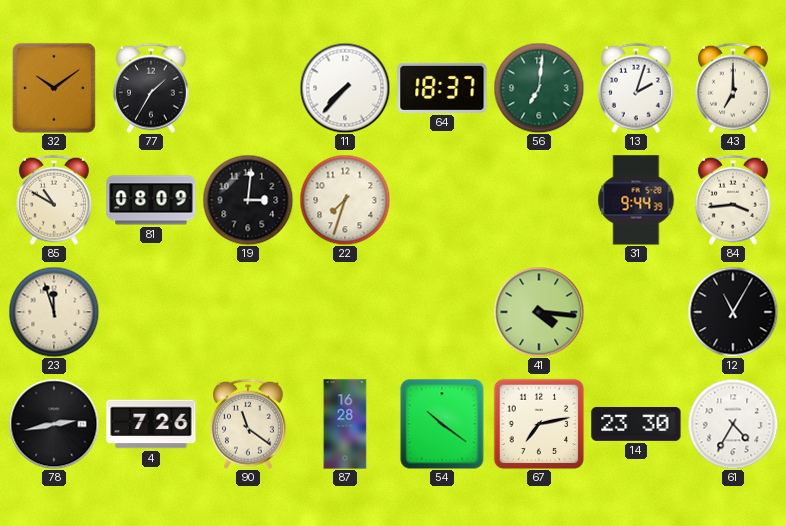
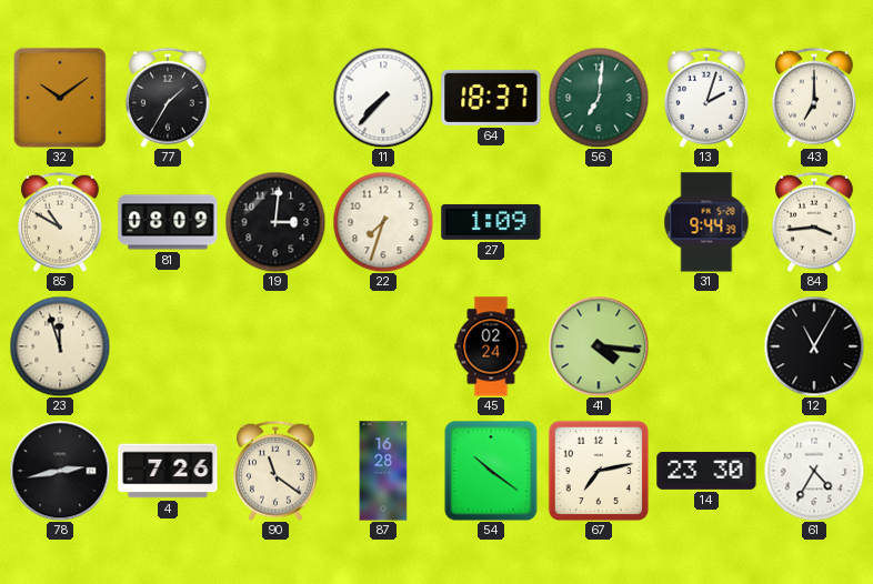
27: none -> 1:09 (491, 222)
45: none -> 02:24 (491, 346)
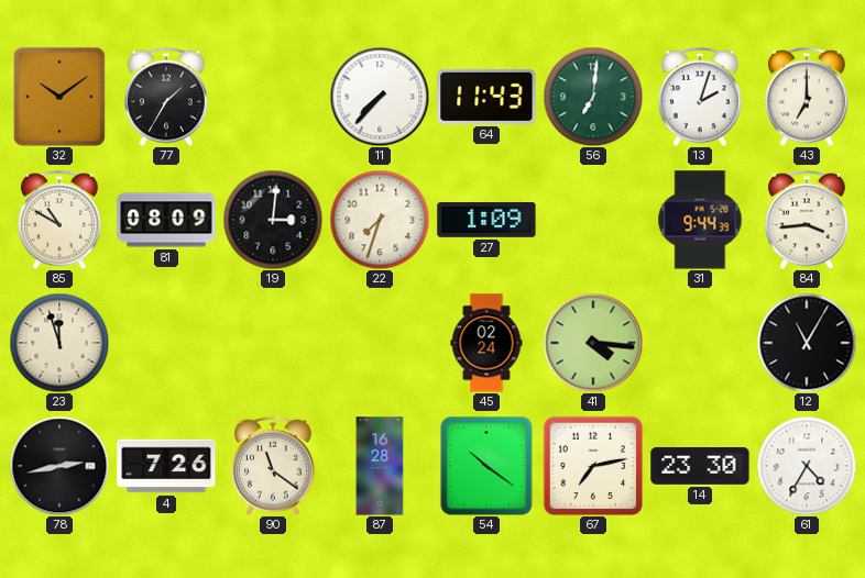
64: 18:37 -> 11:43 (486, 97)
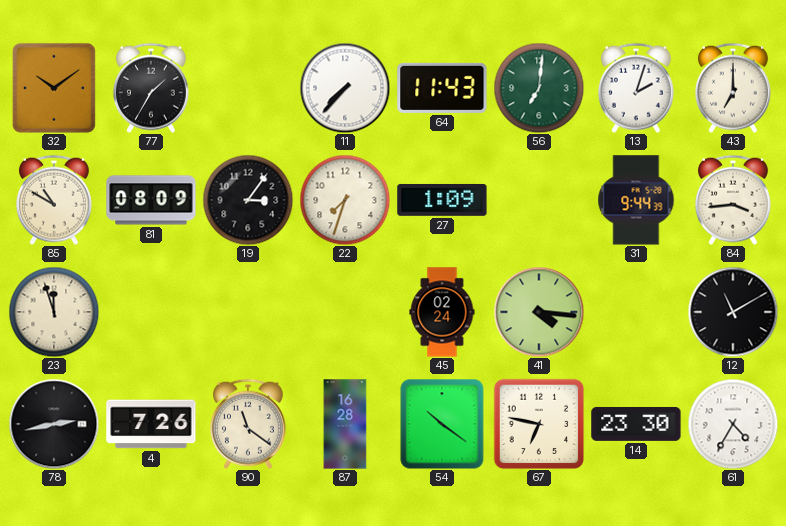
19: 3:01 -> 3:06 (248, 200)
12: 11:05 -> 11:10 (733, 312)
67: 7:13 -> 6:47 (539, 424)
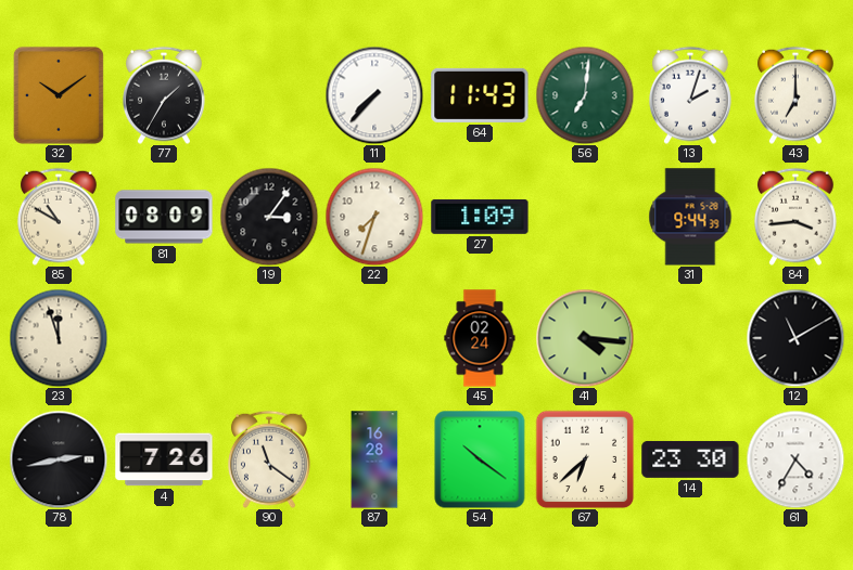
67: 6:47 -> 6:38 (585, 459)
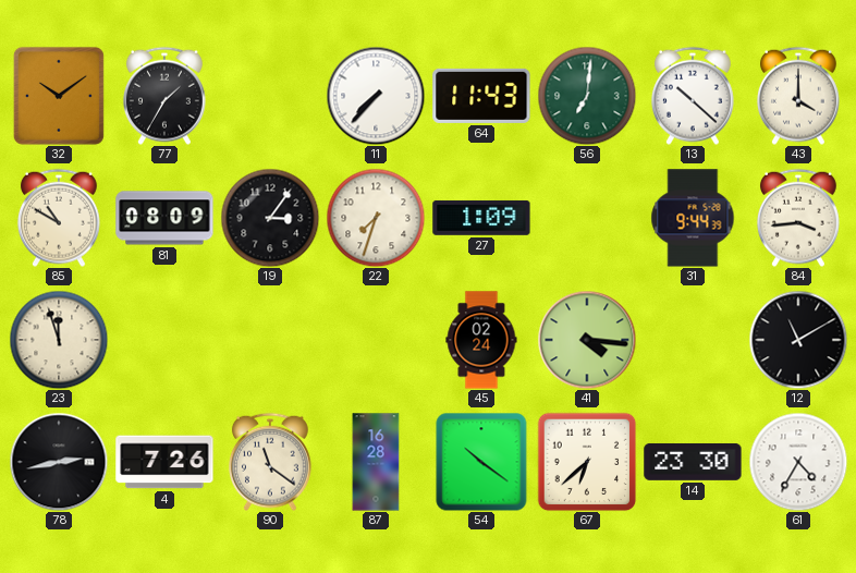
13: 2:03 -> 10:22 (693, 96)
43: 7:00 -> 4:00 (798, 96)
